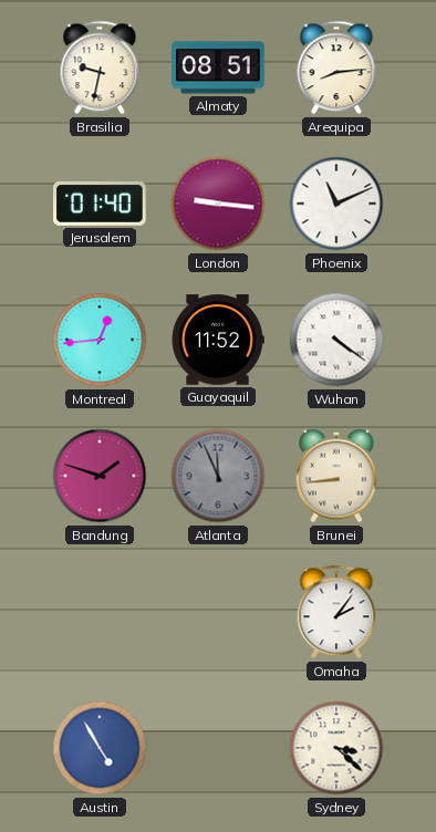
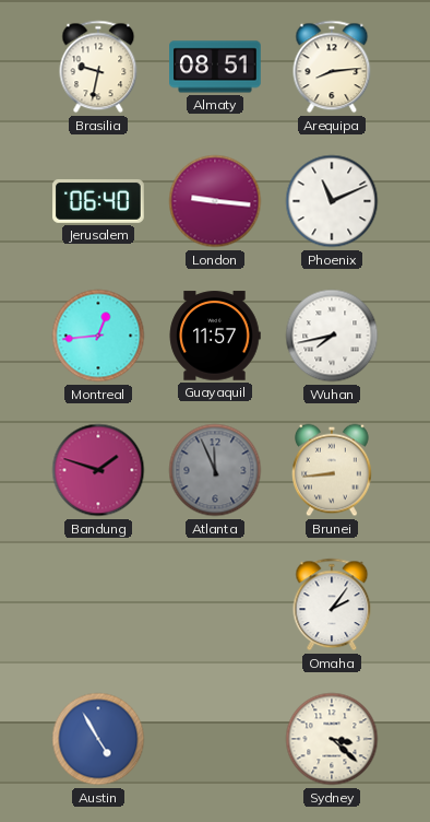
Jerusalem: 01:40 -> 06:40 (99, 201)
Guayaquil: 11:52 -> 11:57 (215, 336)
Wuhan: 4:21 -> 7:43 (332, 336)
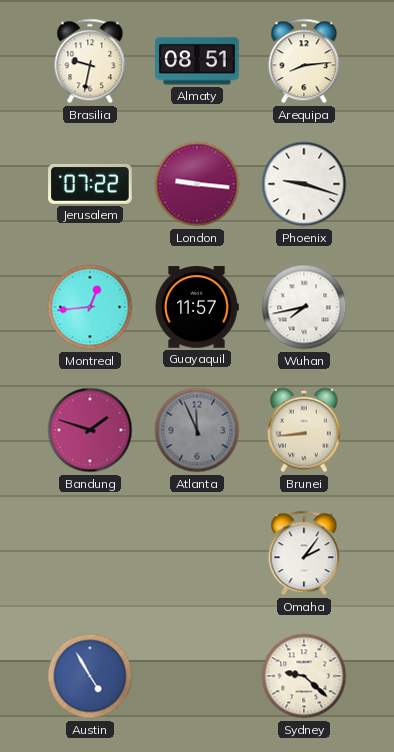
Jerusalem: 06:40 -> 07:22 (91, 184)
Phoenix: 11:11 -> 9:18 (304, 184)
Sydney: 3:22 -> 9:22 (304, 676)
